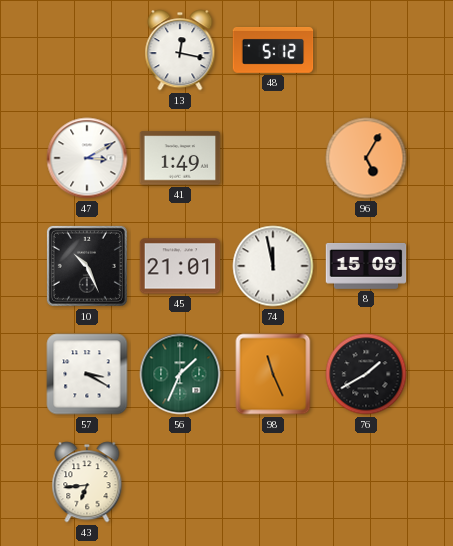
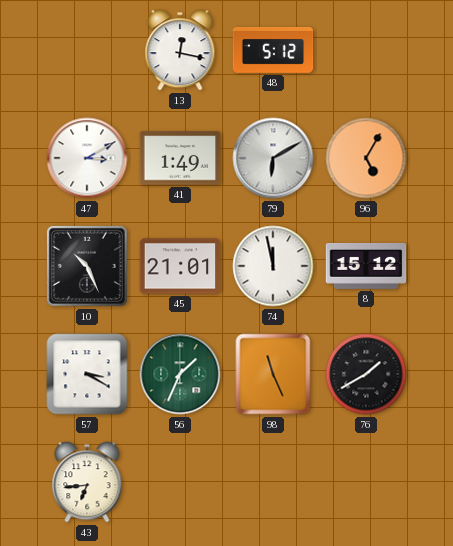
79: none -> 6:10 (273, 158)
8: 15:09 -> 15:12 (366, 266)
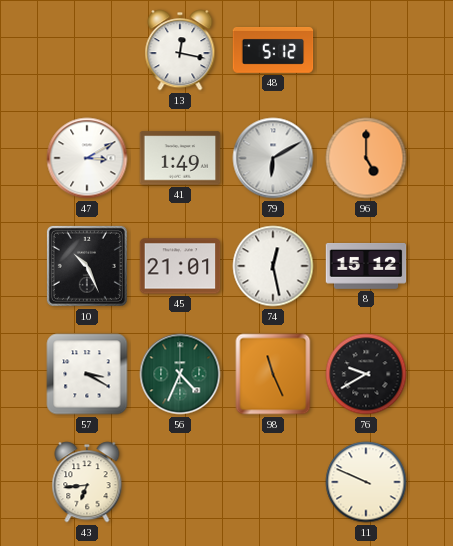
96: 5:05 -> 5:00 (366, 158)
74: 11:58 -> 12:28 (273, 266)
56: 1:34 -> 4:34 (180, 374)
76: 1:40 -> 9:40 (366, 374)
11: none -> 9:49 (366, 482)
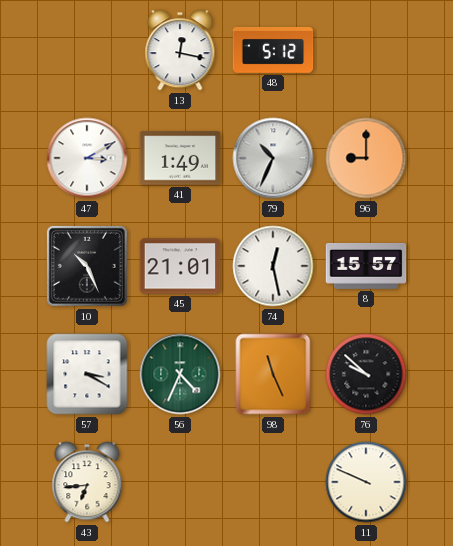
79: 6:10 -> 10:34 (273, 158)
96: 5:00 -> 9:00 (366, 158)
8: 15:12 -> 15:57 (366, 266)
76: 9:40 -> 9:52 (366, 374)
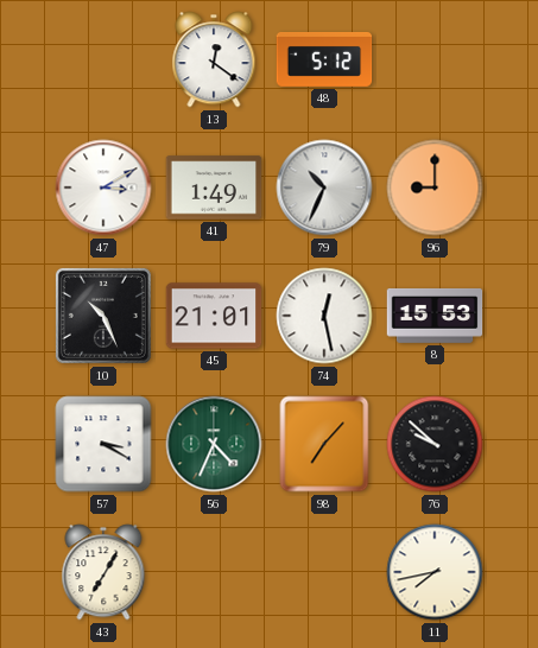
13: 12:17 -> 12:21 (214, 59)
8: 15:57 -> 15:53 (435, 316)
98: 11:26 -> 7:07 (324, 444)
43: 6:44 -> 7:05 (103, 572)
11: 9:49 -> 7:43 (435, 572)
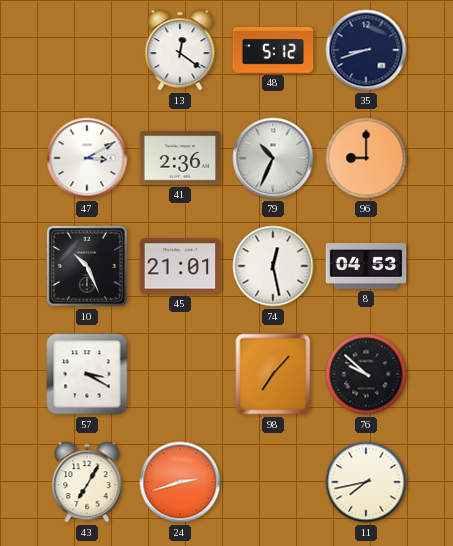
35: none -> 8:42 (366, 50)
41: 1:49 -> 2:36 (180, 158)
8: 15:53 -> 04:53 (366, 266)
56: 4:34 -> none (214, 444)
24: none -> 2:42 (180, 482)
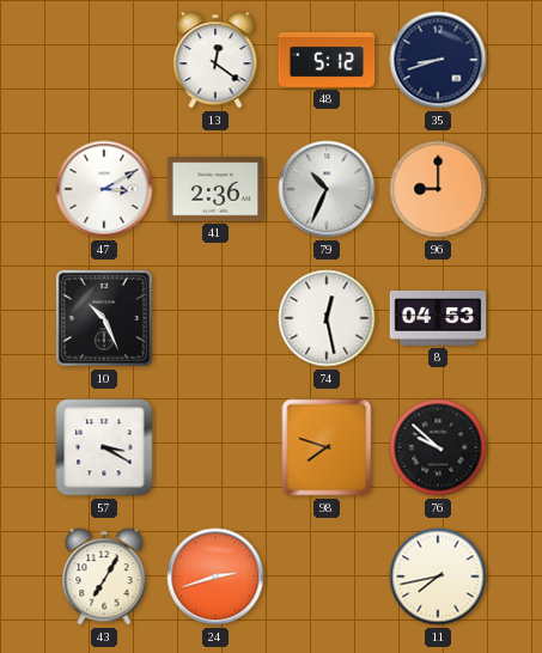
45: 21:01 -> none (180, 266)
98: 7:07 -> 7:48 (327, 447)
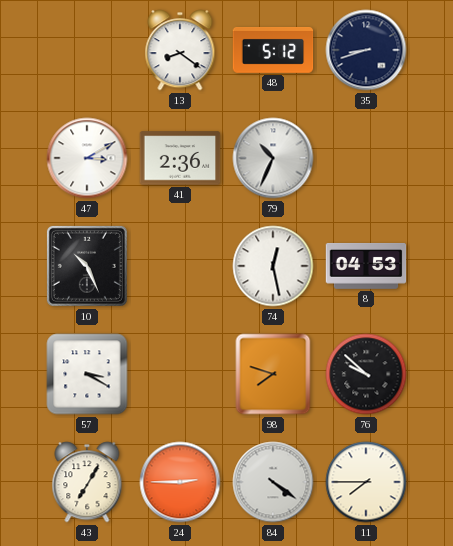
13: 12:21 -> 8:21 (180, 50)
96: 9:00 -> none (438, 189)
24: 2:42 -> 2:45 (180, 482)
84: none -> 4:21 (273, 482)
11: 7:43 -> 7:45 (366, 482)
